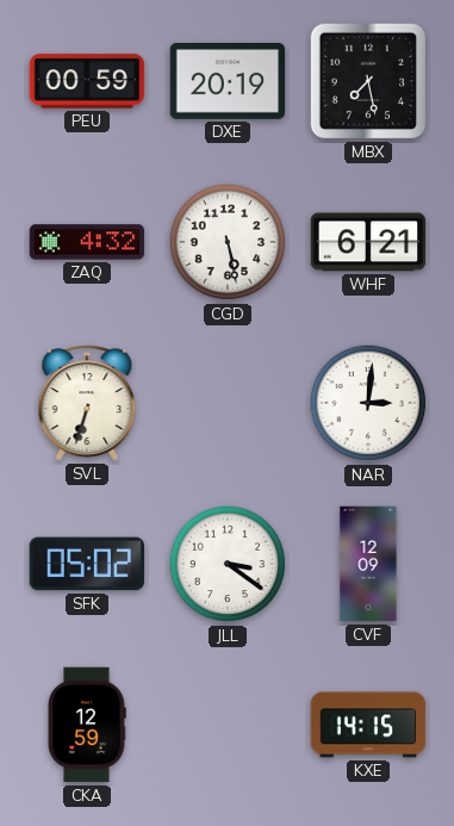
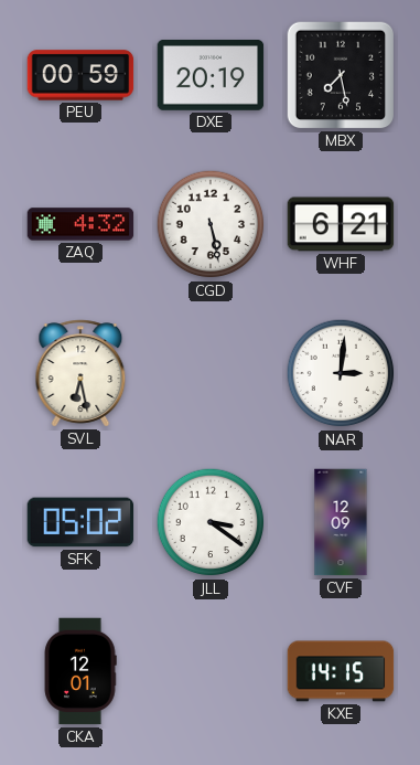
SVL: 6:33 -> 6:28 (80, 373)
CKA: 12:59 -> 12:01 (80, 671)
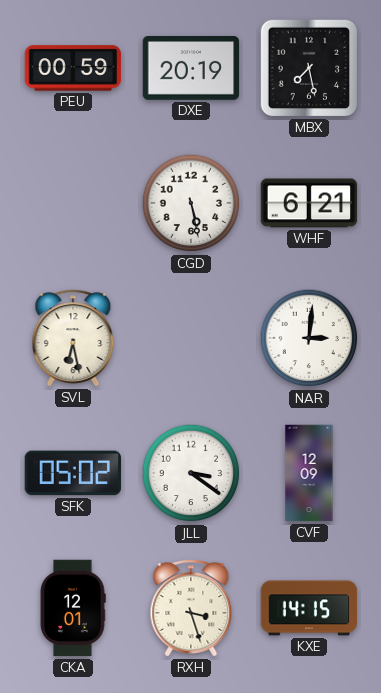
ZAQ: 4:32 -> none (80, 224)
RXH: none -> 3:27 (191, 608)
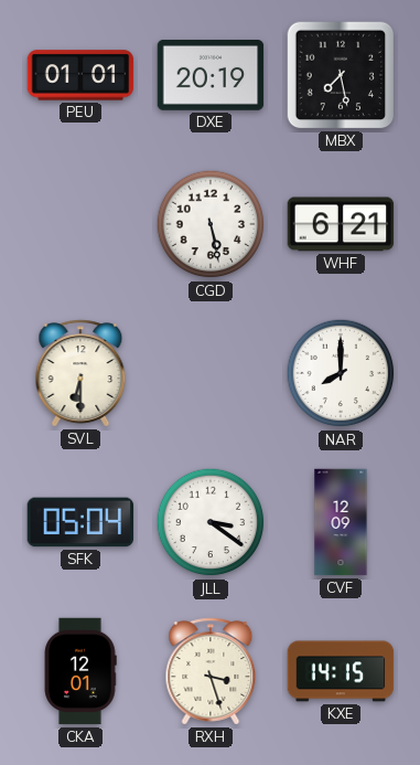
PEU: 00:59 -> 01:01 (80, 75)
SVL: 6:28 -> 6:30 (80, 373)
NAR: 3:01 -> 8:00 (341, 373)
SFK: 05:02 -> 05:04 (80, 522)
